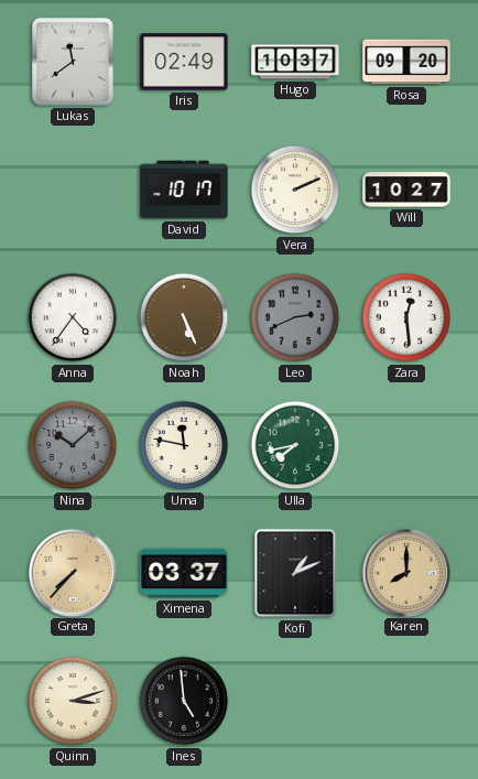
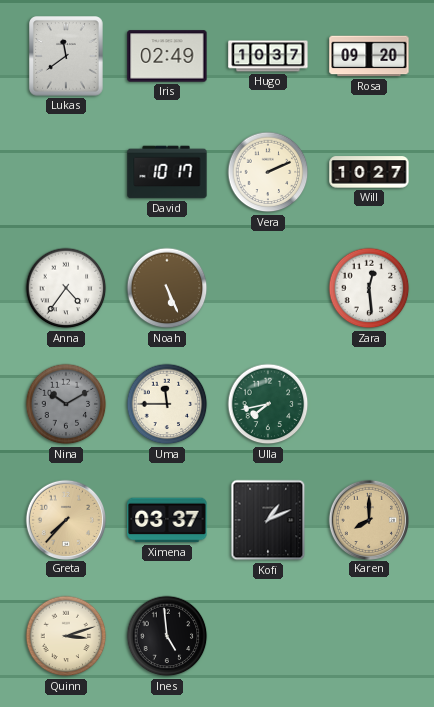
Leo: 2:41 -> none (295, 317)
Nina: 10:08 -> 10:10 (66, 404)
Uma: 11:47 -> 11:45 (167, 404)
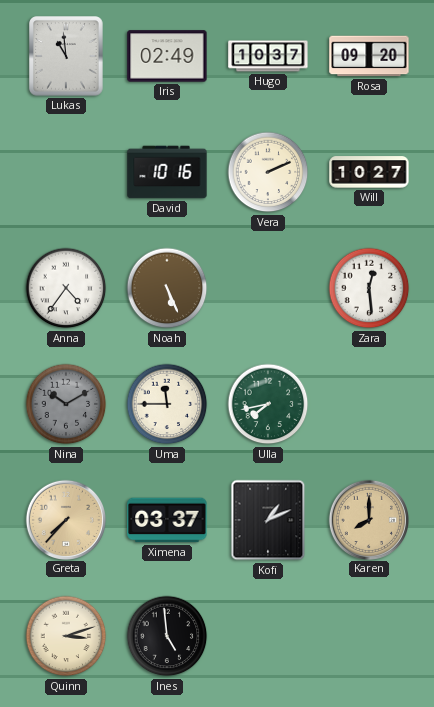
Lukas: 11:39 -> 10:59 (66, 56)
David: 10:17 -> 10:16 (167, 172)
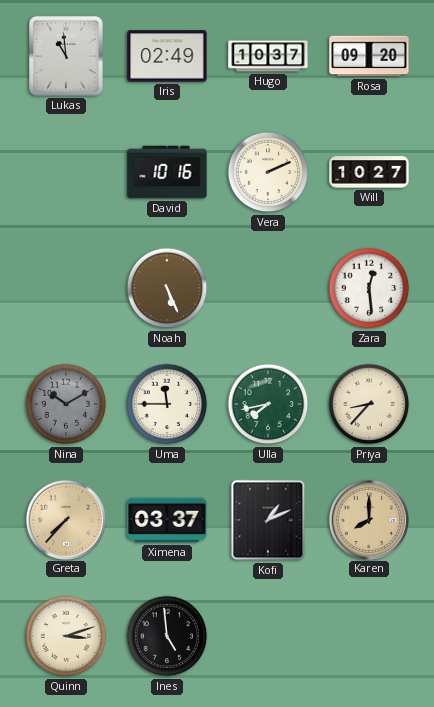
Anna: 4:36 -> none (66, 288)
Priya: none -> 8:37 (369, 404)
